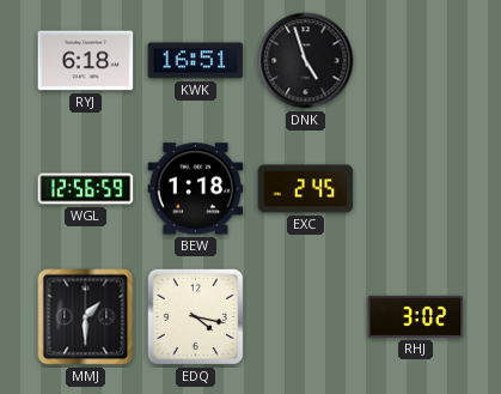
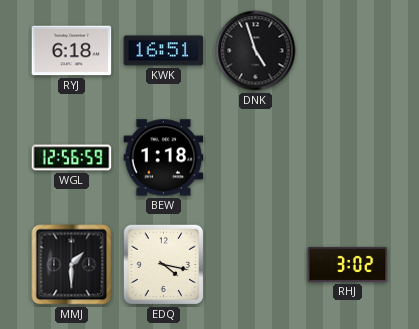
EXC: 2:45 -> none (306, 189)
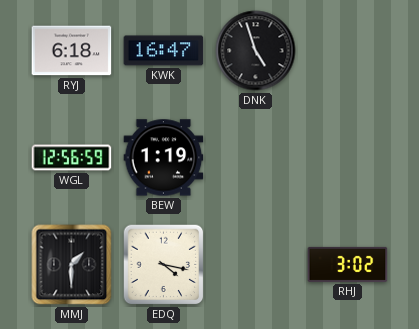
KWK: 16:51 -> 16:47 (164, 51)
BEW: 1:18 -> 1:19 (164, 158)
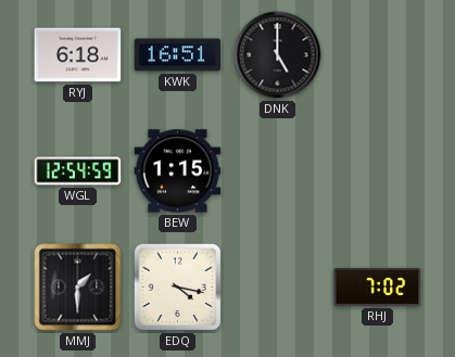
KWK: 16:47 -> 16:51 (178, 55)
DNK: 4:57 -> 5:00 (278, 55)
WGL: 12:56 -> 12:54 (78, 171)
BEW: 1:19 -> 1:15 (178, 171)
RHJ: 3:02 -> 7:02 (378, 286)
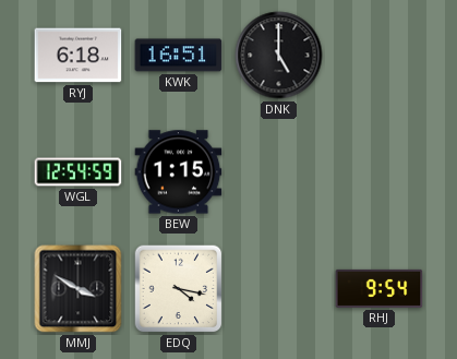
MMJ: 1:30 -> 3:50 (79, 289)
RHJ: 7:02 -> 9:54 (380, 288)
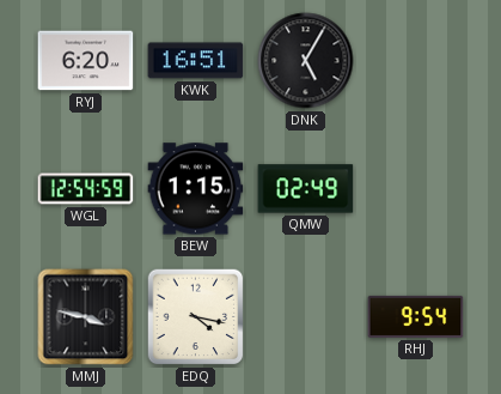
RYJ: 6:18 -> 6:20 (86, 61)
DNK: 5:00 -> 5:05 (306, 61)
QMW: none -> 02:49 (306, 189)
MMJ: 3:50 -> 3:47 (86, 317)
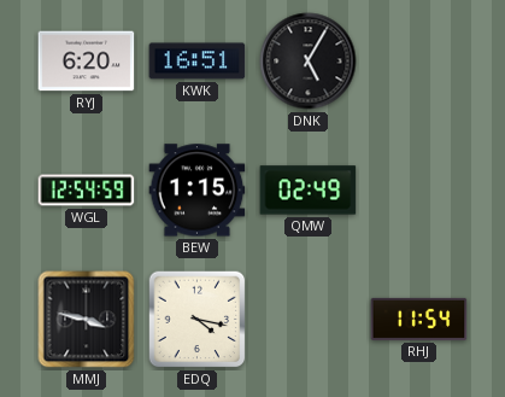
RHJ: 9:54 -> 11:54 (419, 319)
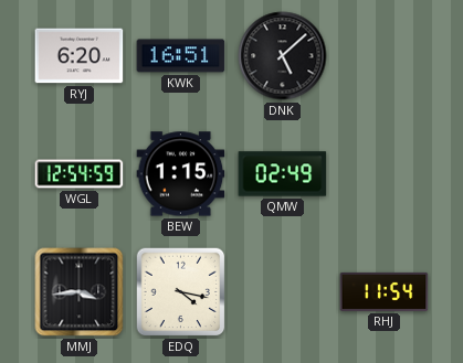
DNK: 5:05 -> 5:08 (283, 56)
MMJ: 3:47 -> 3:44 (80, 292)
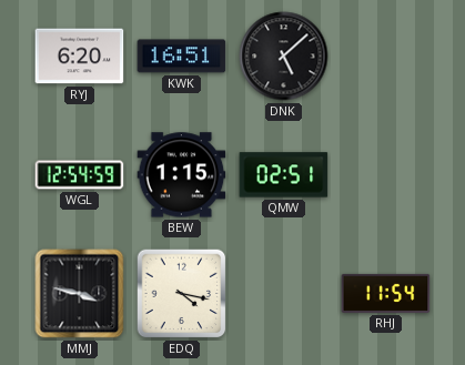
QMW: 02:49 -> 02:51 (284, 175)
MMJ: 3:44 -> 3:47 (80, 294)
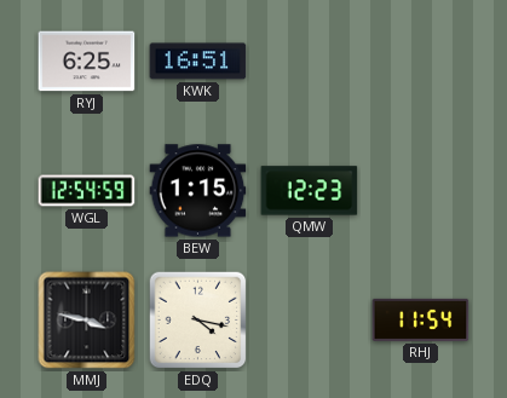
RYJ: 6:20 -> 6:25 (87, 62)
DNK: 5:08 -> none (284, 57)
QMW: 02:51 -> 12:23 (310, 191)
